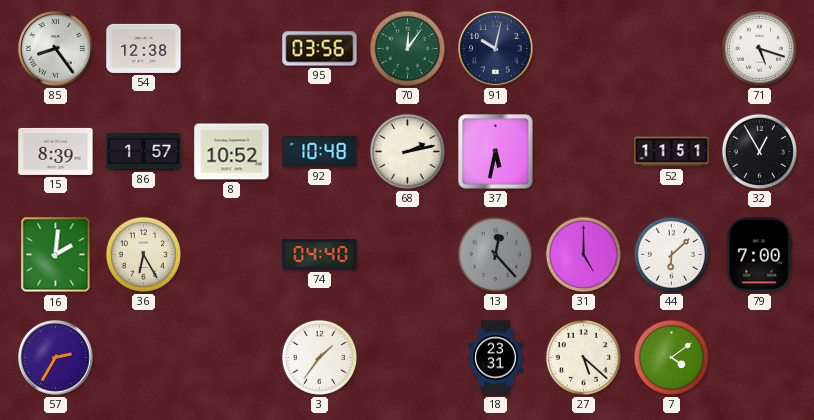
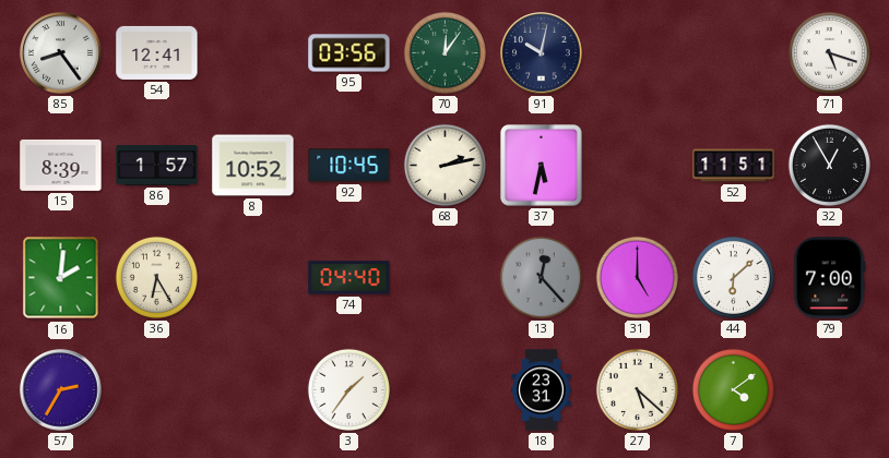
54: 12:38 -> 12:41 (157, 52)
92: 10:48 -> 10:45 (349, 166)
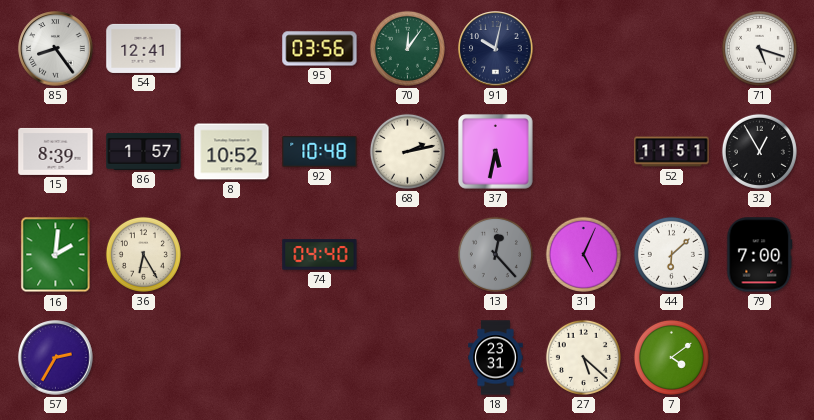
92: 10:45 -> 10:48 (320, 152)
31: 5:00 -> 5:04 (583, 254)
3: 1:36 -> none (348, 389)
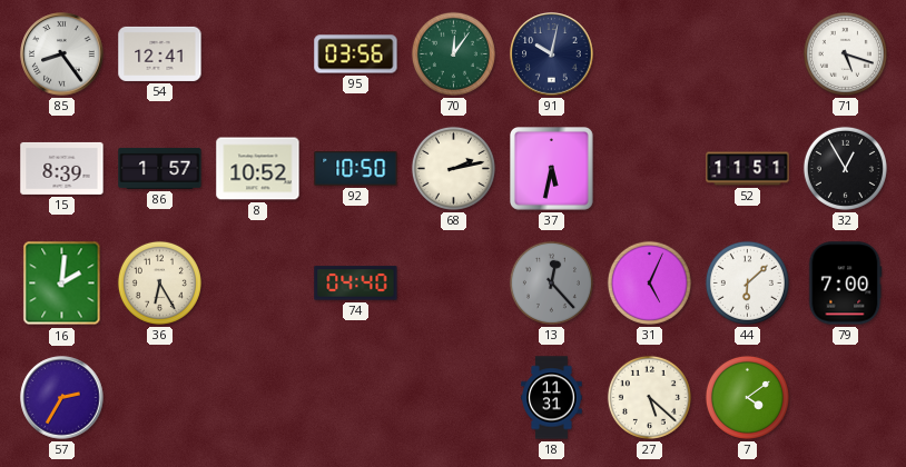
92: 10:48 -> 10:50 (356, 169)
18: 23:31 -> 11:31 (552, 398)
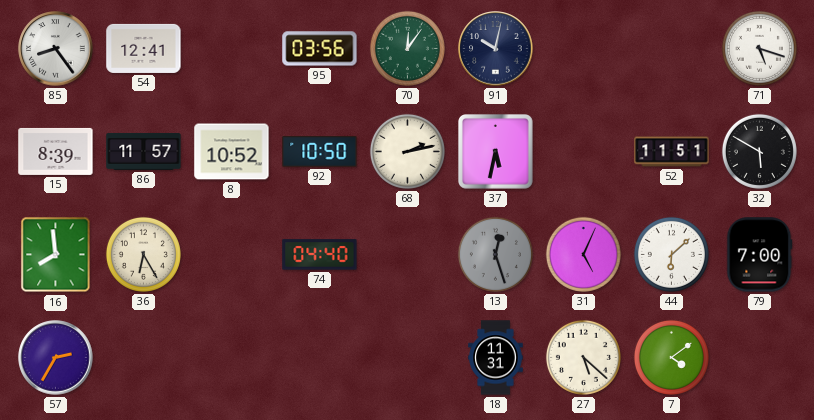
86: 1:57 -> 11:57 (144, 151)
32: 12:55 -> 5:50 (759, 151)
16: 2:01 -> 7:59 (56, 255)
13: 12:23 -> 12:27 (495, 254)
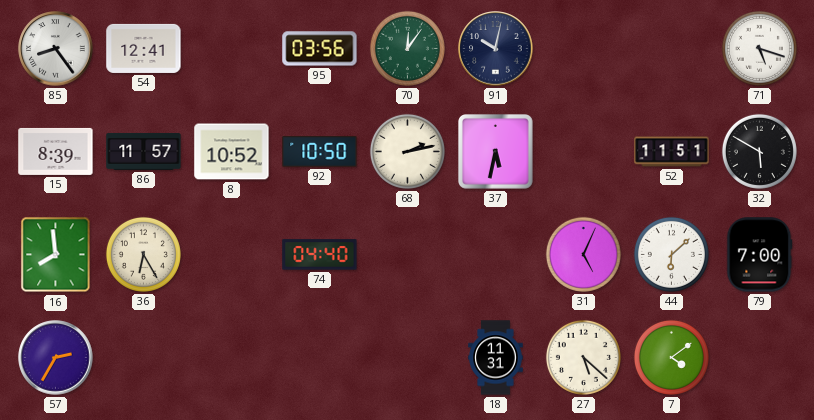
13: 12:27 -> none (495, 254)
